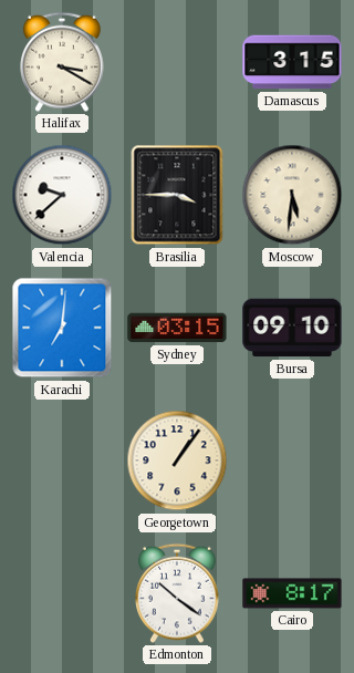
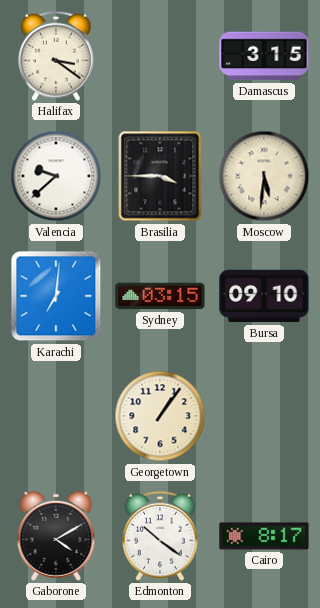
Halifax: 3:20 -> 3:21 (57, 56)
Gaborone: none -> 4:10 (56, 536)
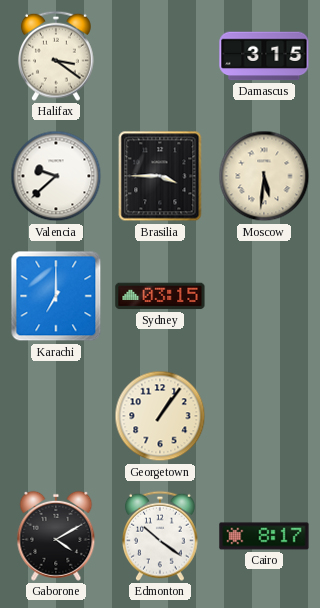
Karachi: 7:01 -> 7:00 (56, 296)
Bursa: 09:10 -> none (264, 296)
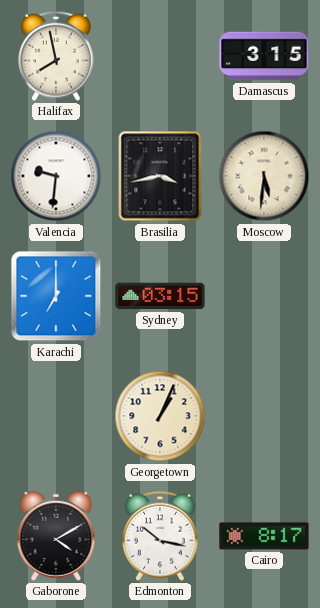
Halifax: 3:21 -> 7:58 (57, 56)
Valencia: 9:38 -> 9:31 (56, 176)
Brasilia: 3:45 -> 3:43 (160, 176)
Georgetown: 1:06 -> 1:04 (160, 416)
Edmonton: 10:21 -> 10:17 (161, 536)
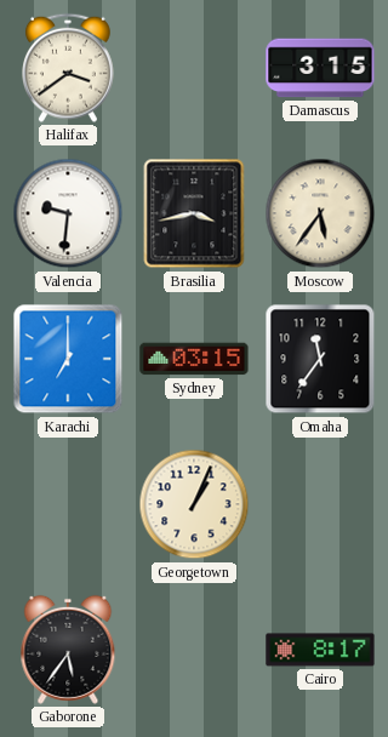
Halifax: 7:58 -> 3:39 (69, 68)
Moscow: 5:31 -> 5:36 (320, 213)
Omaha: none -> 11:36 (320, 359)
Gaborone: 4:10 -> 5:36 (68, 650)
Edmonton: 10:17 -> none (161, 536)
